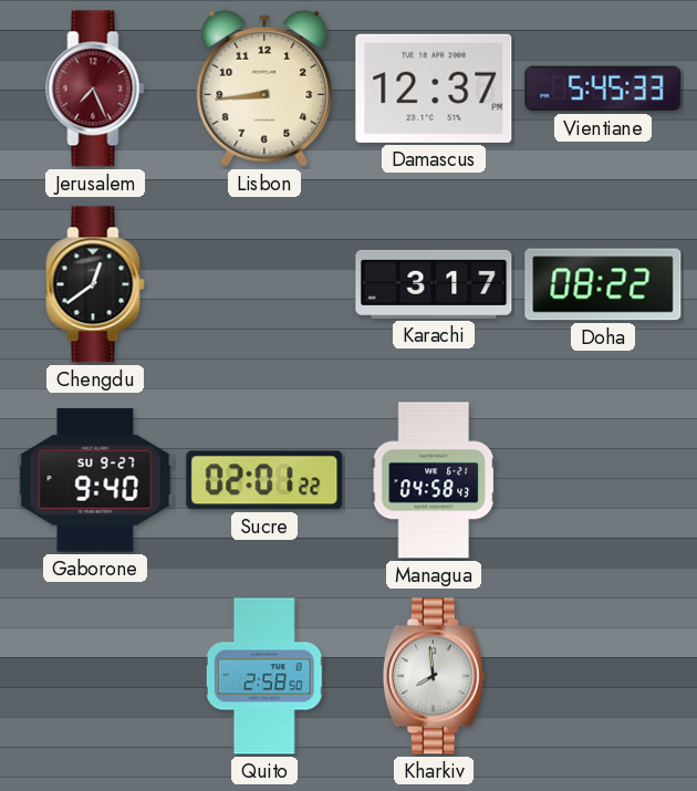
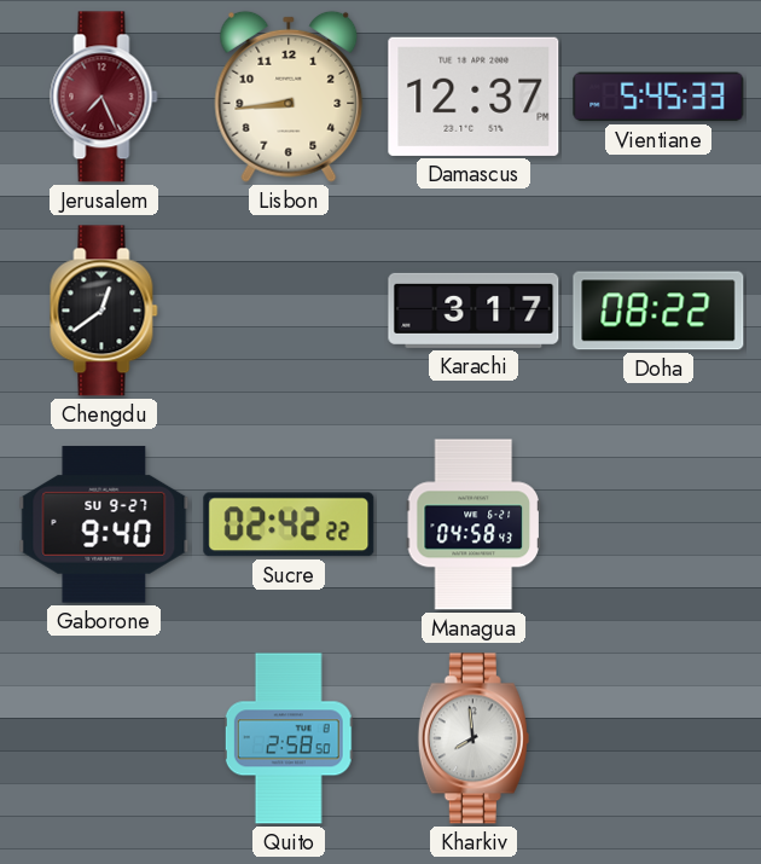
Sucre: 02:01 -> 02:42 (289, 524)
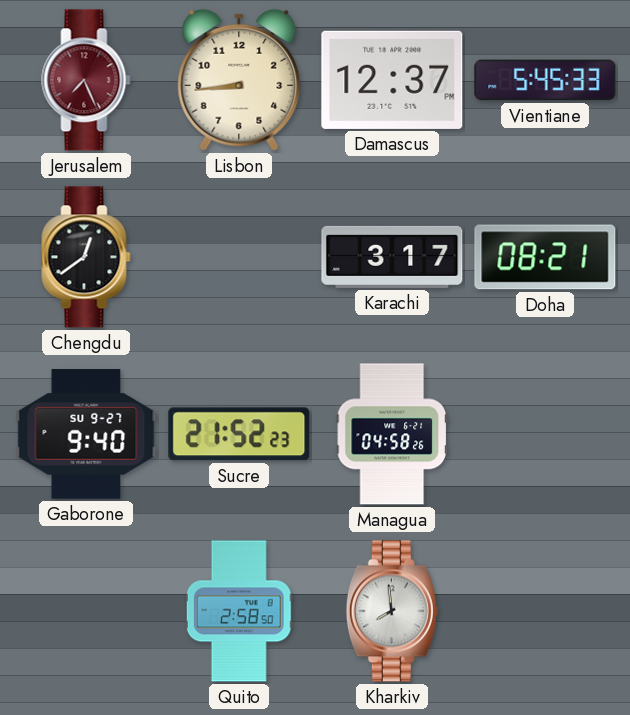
Doha: 08:22 -> 08:21 (545, 257)
Sucre: 02:42 -> 21:52 (239, 434)
Managua: 04:58:43 -> 04:58:26 (391, 434)
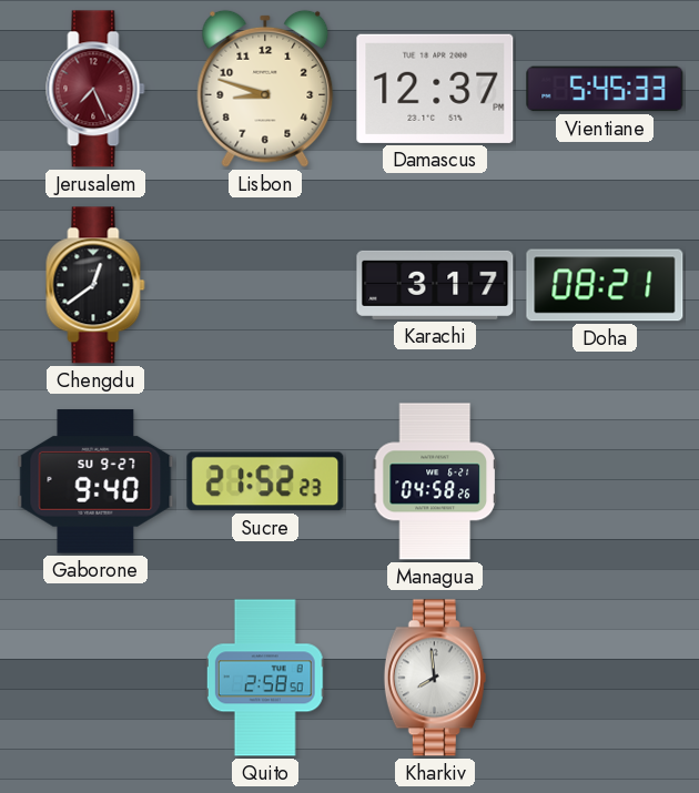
Lisbon: 8:44 -> 8:48 (265, 89)
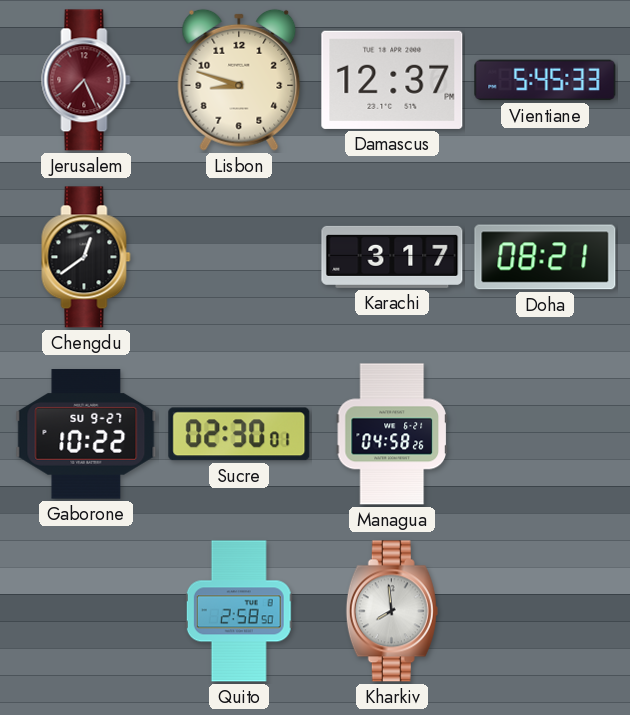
Gaborone: 9:40 -> 10:22 (86, 434)
Sucre: 21:52 -> 02:30 (239, 434)
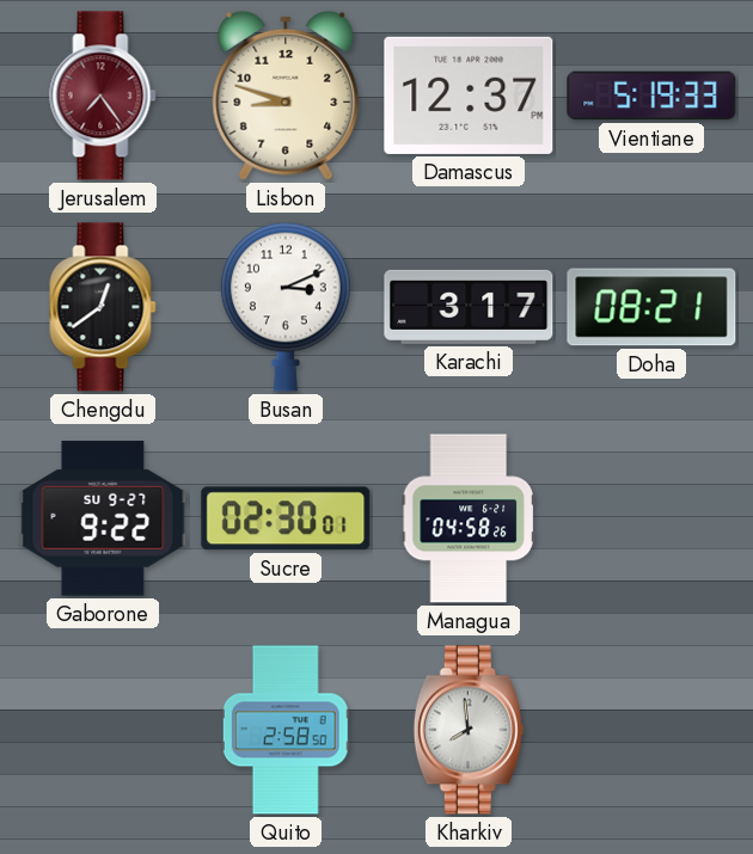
Jerusalem: 7:26 -> 7:24 (103, 96)
Vientiane: 5:45 -> 5:19 (651, 96)
Busan: none -> 3:11 (286, 307)
Gaborone: 10:22 -> 9:22 (103, 518)
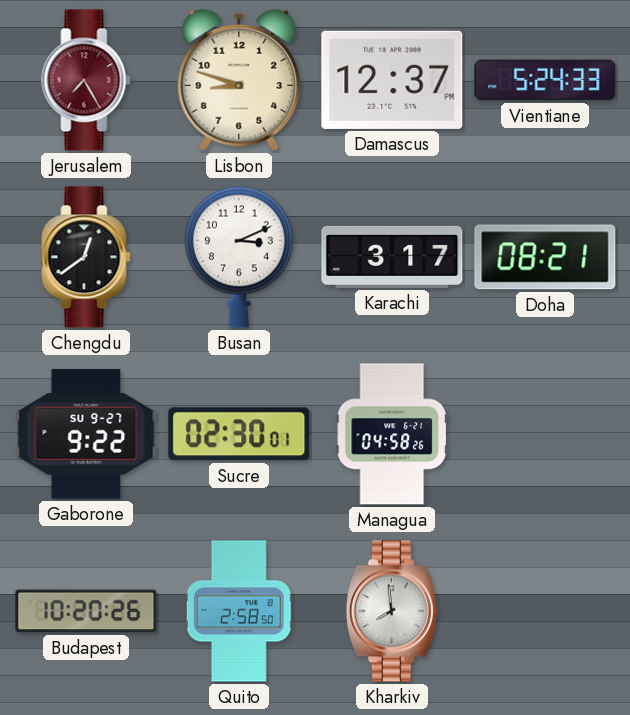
Jerusalem: 7:24 -> 7:25 (86, 80)
Vientiane: 5:19 -> 5:24 (545, 80)
Budapest: none -> 10:20 (86, 611)
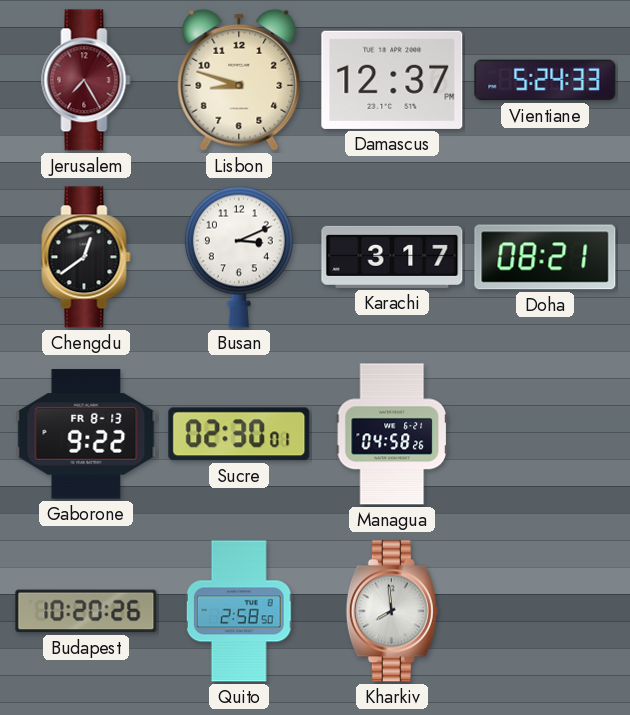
Gaborone date: SU 9-27 -> FR 8-13 (86, 434)
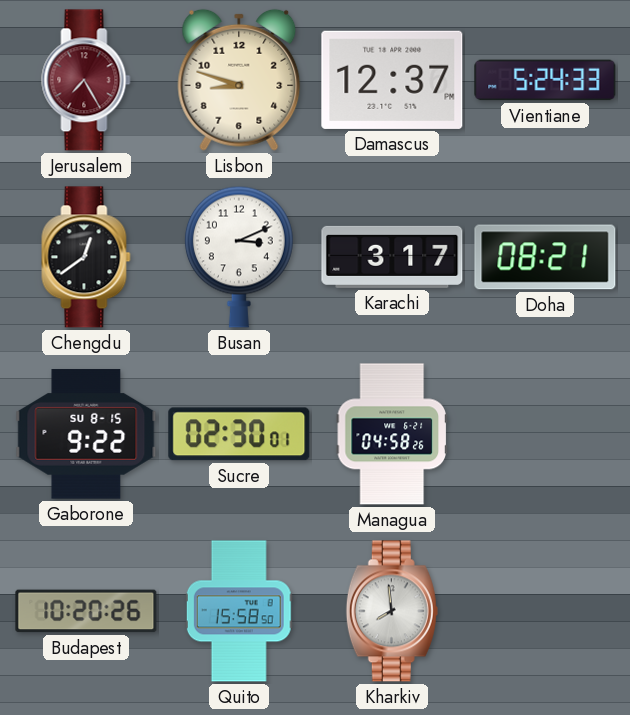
Gaborone date: FR 8-13 -> SU 8-15 (86, 434)
Quito: 2:58 -> 15:58 (239, 611)
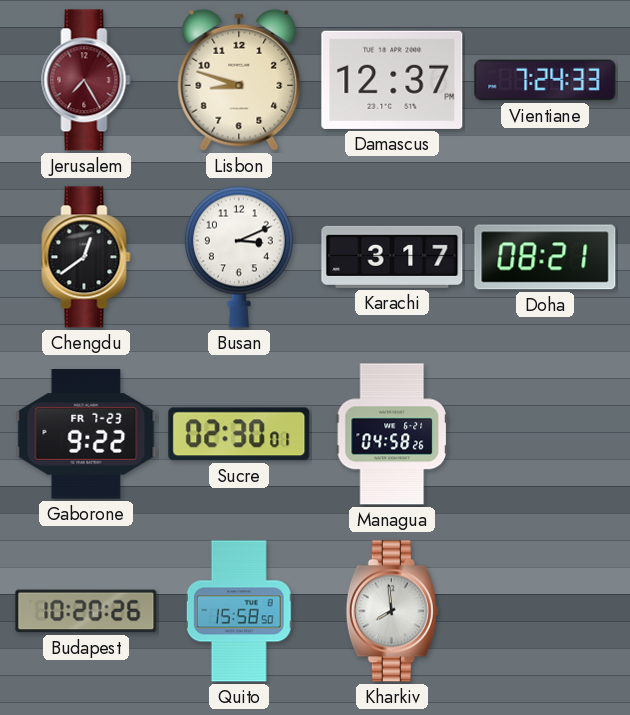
Vientiane: 5:24 -> 7:24 (545, 80)
Gaborone date: SU 8-15 -> FR 7-23 (86, 434)
